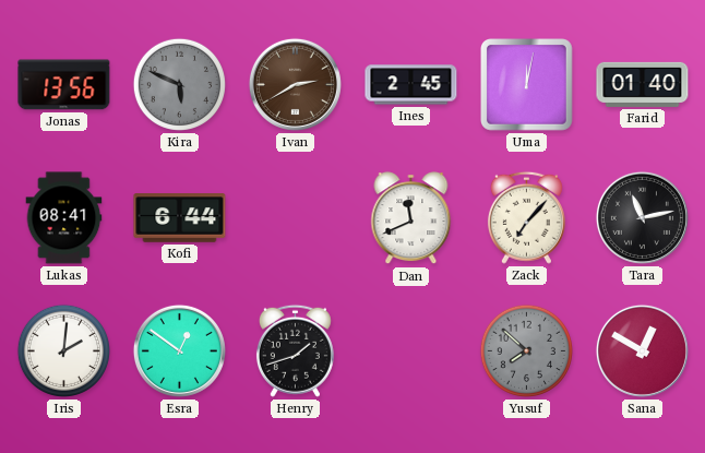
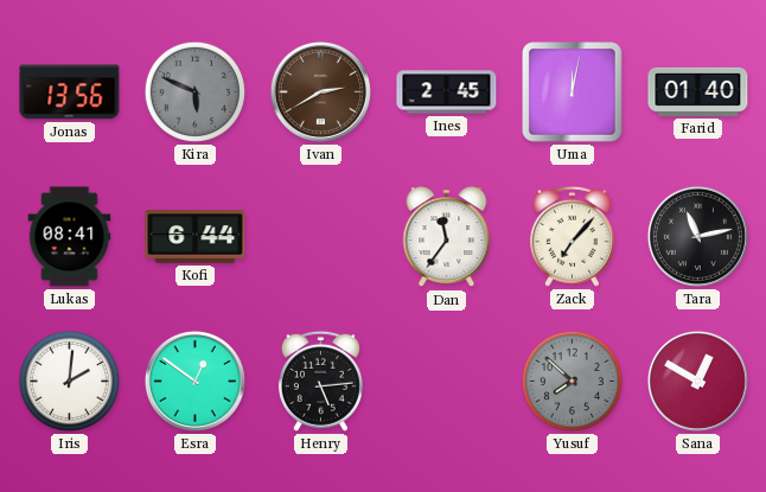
Dan: 11:41 -> 11:36 (447, 237)
Henry: 1:42 -> 5:14 (320, 381)
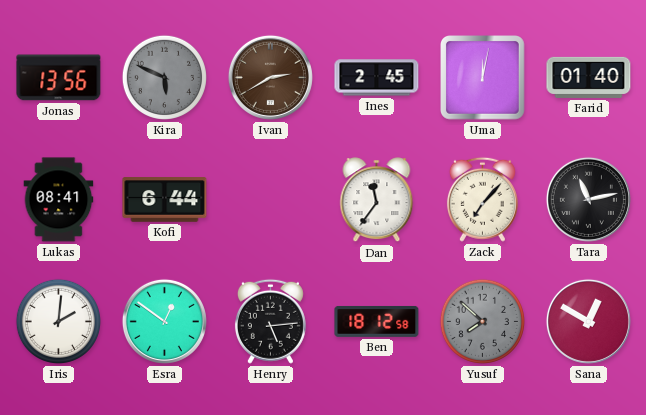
Ben: none -> 18:12 (377, 321)
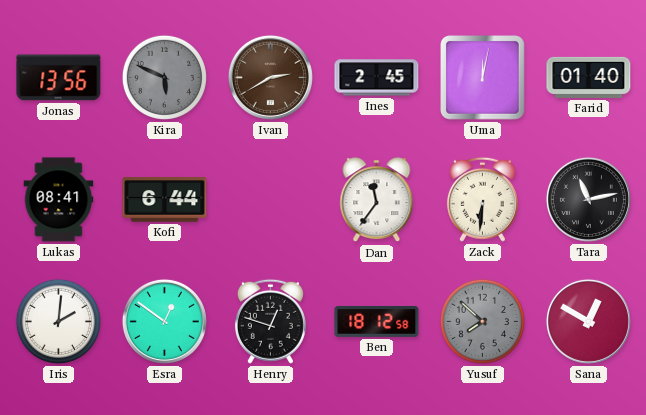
Zack: 7:07 -> 6:31 (482, 199)
Henry: 5:14 -> 12:48 (270, 321)
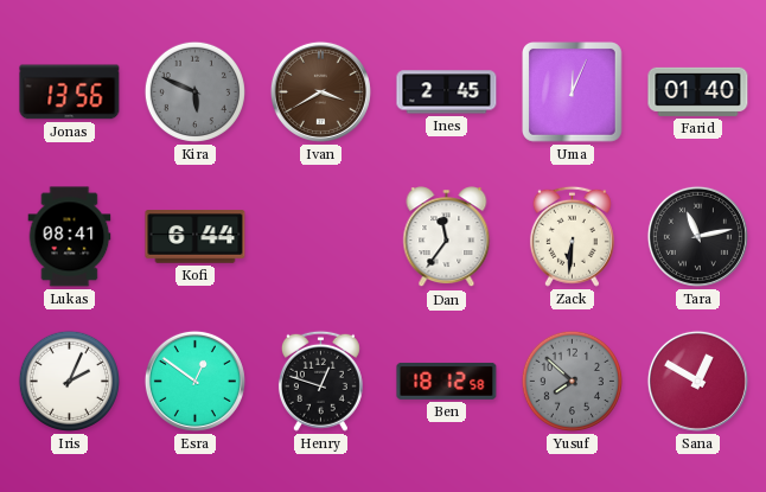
Ivan: 2:40 -> 3:40 (320, 91)
Uma: 12:02 -> 12:04 (573, 92)
Iris: 2:01 -> 2:04 (69, 381)
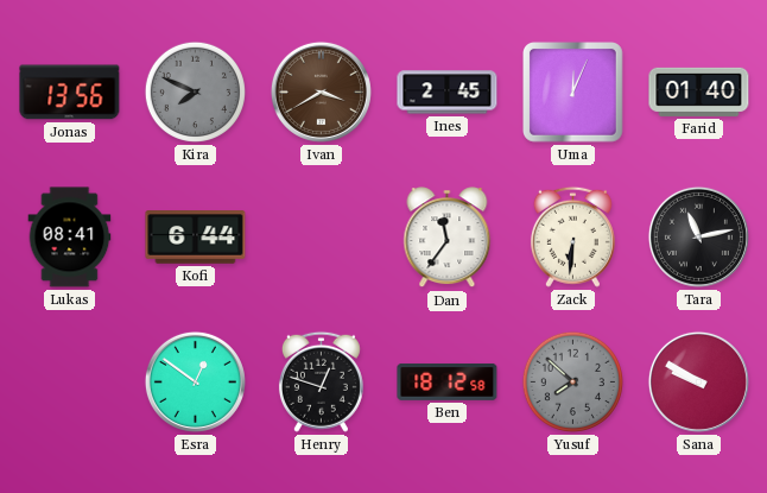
Kira: 5:49 -> 7:49 (195, 91)
Iris: 2:04 -> none (69, 381)
Sana: 12:50 -> 9:50 (698, 381)
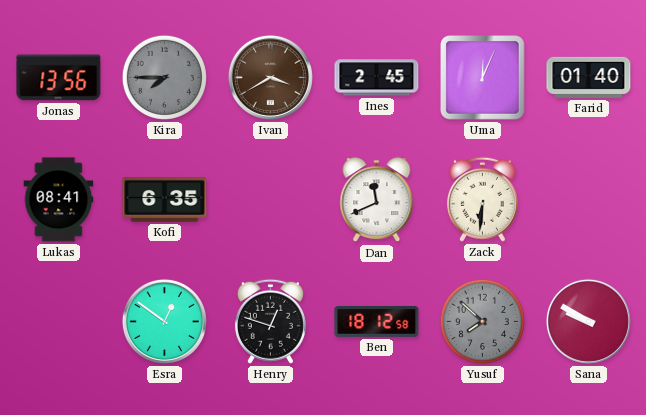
Kira: 7:49 -> 7:45 (164, 77)
Kofi: 6:44 -> 6:35 (165, 200)
Dan: 11:36 -> 11:41 (377, 200)
Tara: 11:13 -> none (698, 236)
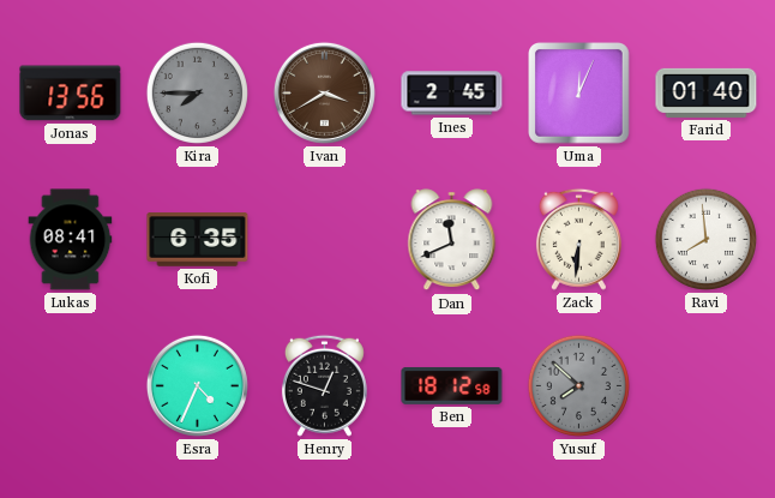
Ravi: none -> 7:59 (705, 239)
Esra: 12:51 -> 4:34 (197, 385)
Sana: 9:50 -> none (588, 321)
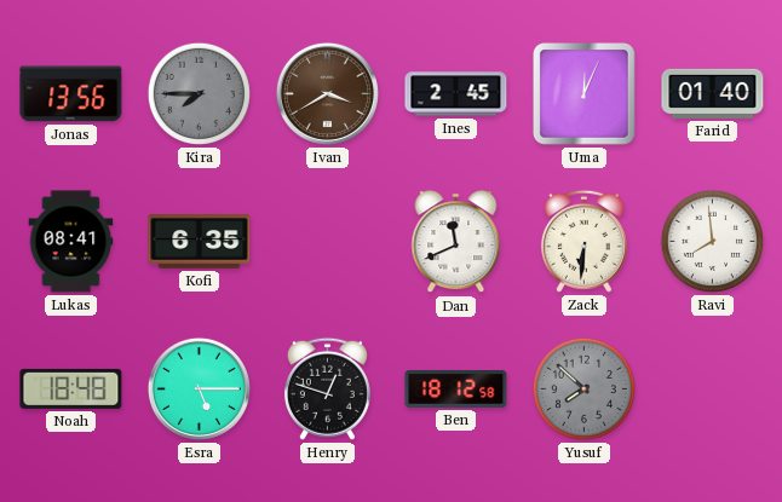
Noah: none -> 18:48 (71, 388)
Esra: 4:34 -> 5:15 (199, 388)
